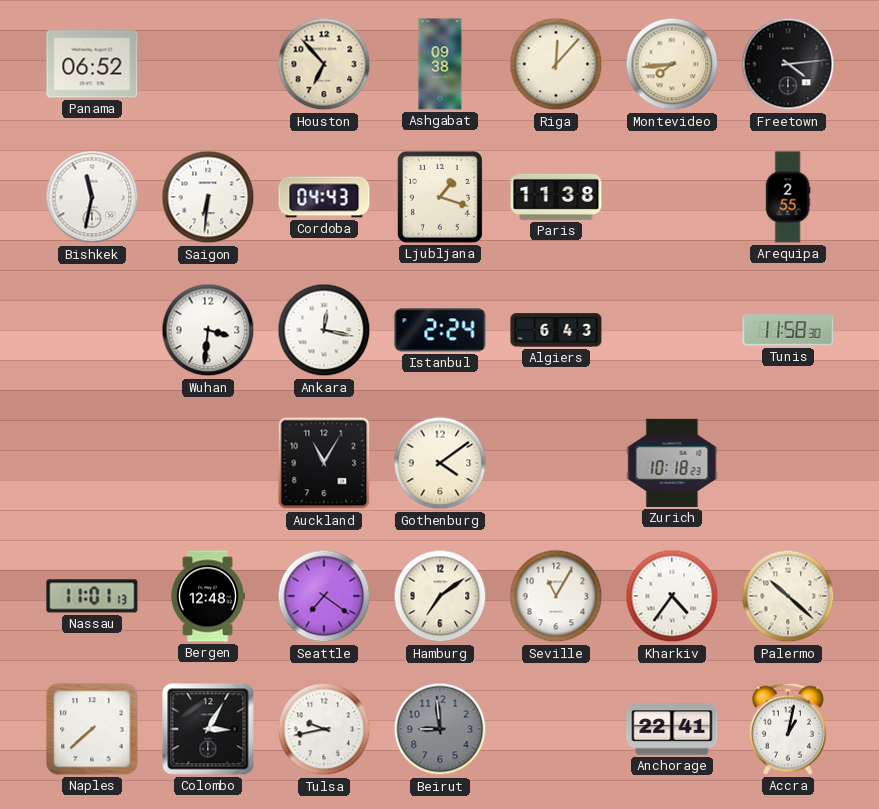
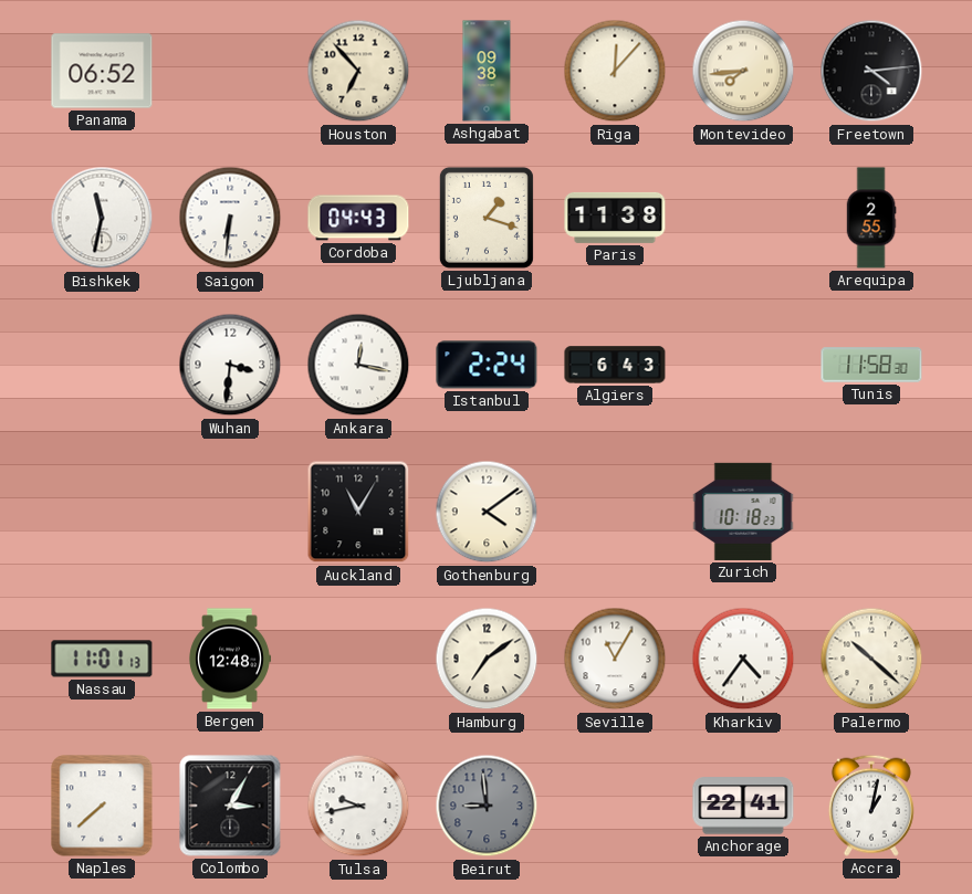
Seattle: 7:21 -> none (324, 596)
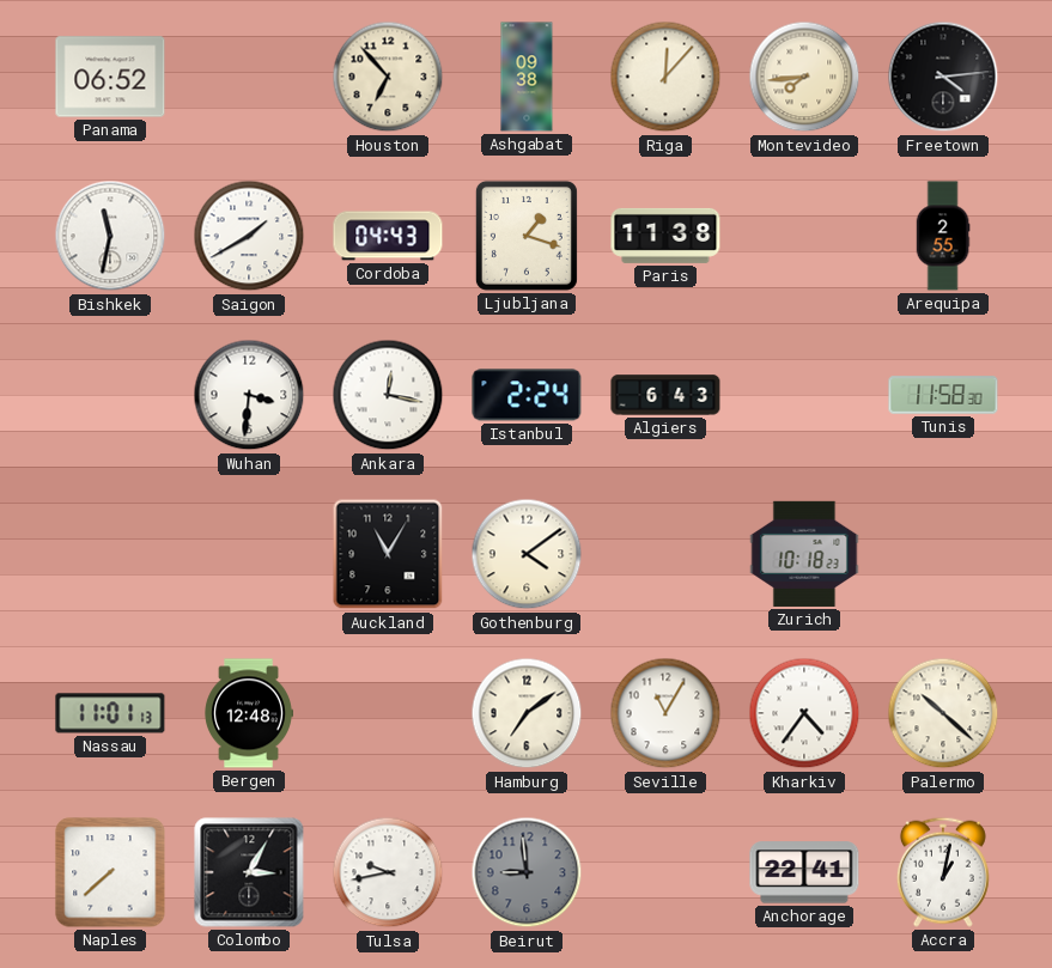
Saigon: 6:31 -> 1:40 (249, 236)
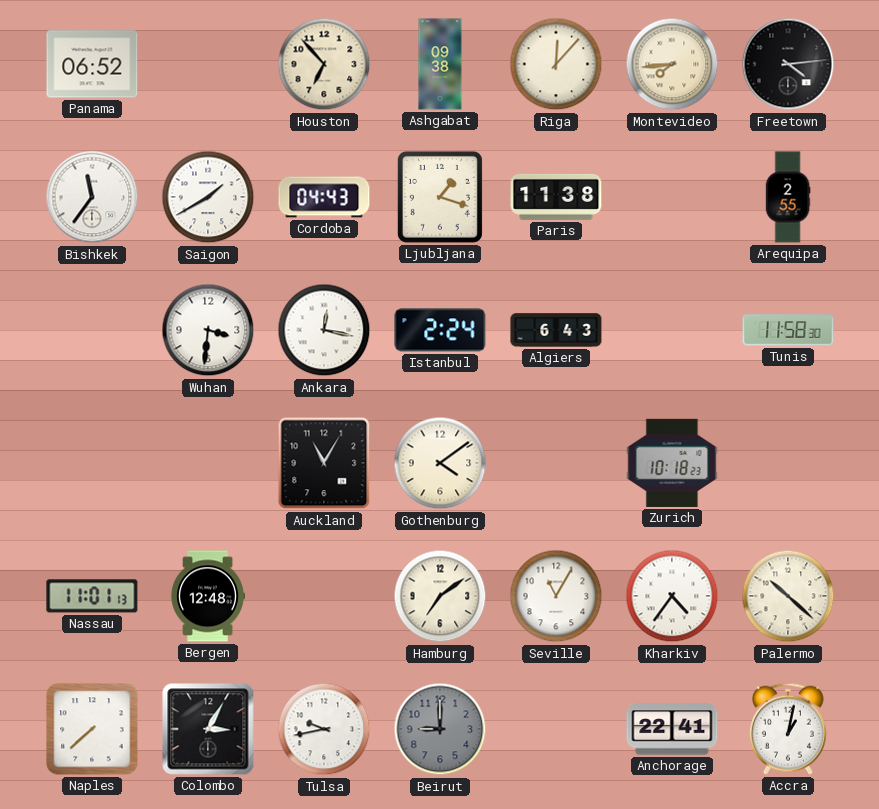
Bishkek: 11:32 -> 11:36 (92, 197)
Beirut: 8:59 -> 9:00 (440, 729)
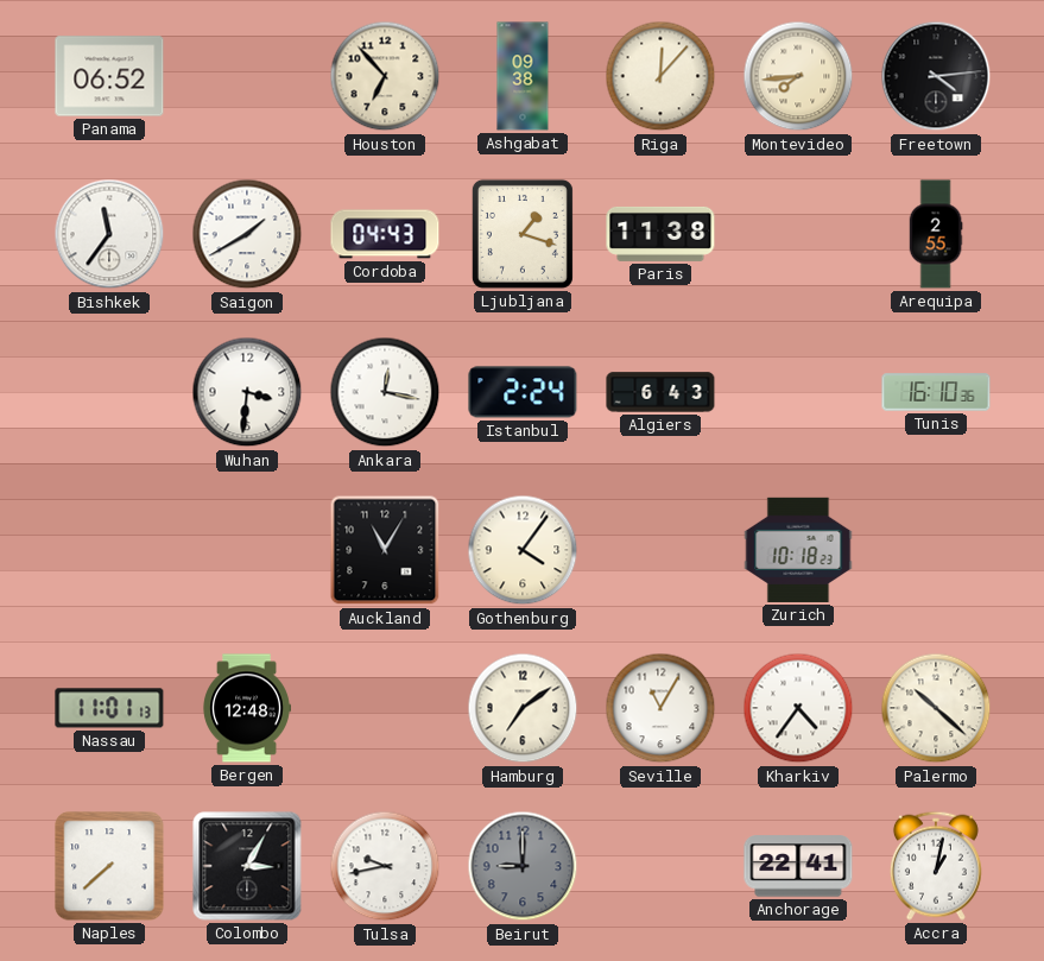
Tunis: 11:58 -> 16:10 (936, 392)
Gothenburg: 4:09 -> 4:06 (523, 550)
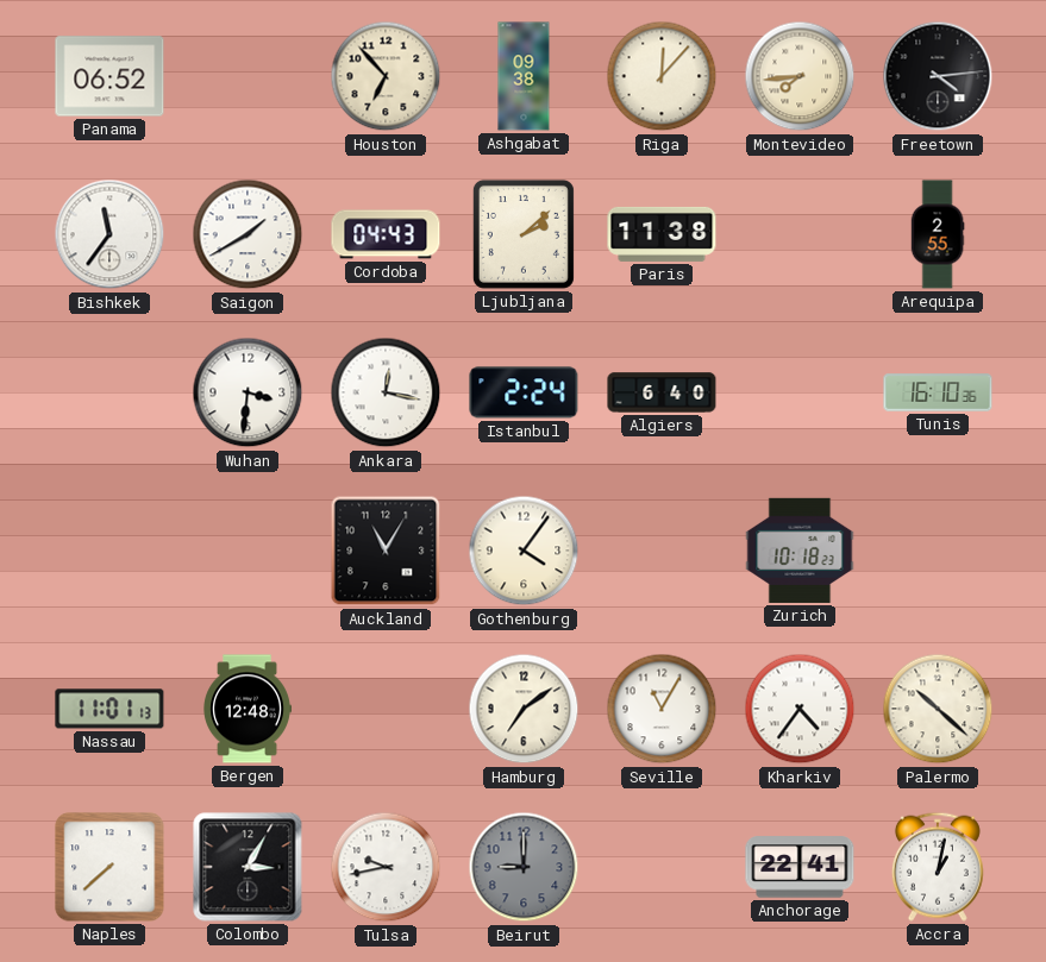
Ljubljana: 1:18 -> 2:08 (524, 234)
Algiers: 6:43 -> 6:40 (662, 392)
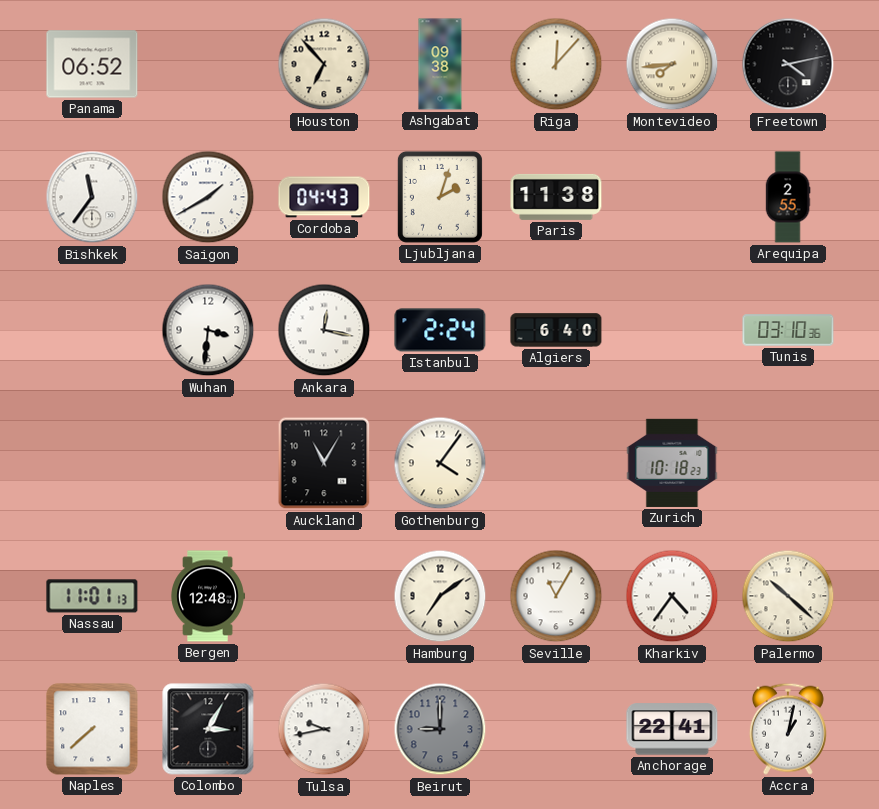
Freetown: 4:14 -> 4:13 (788, 64)
Ljubljana: 2:08 -> 2:03 (440, 197)
Tunis: 16:10 -> 03:10 (788, 330)
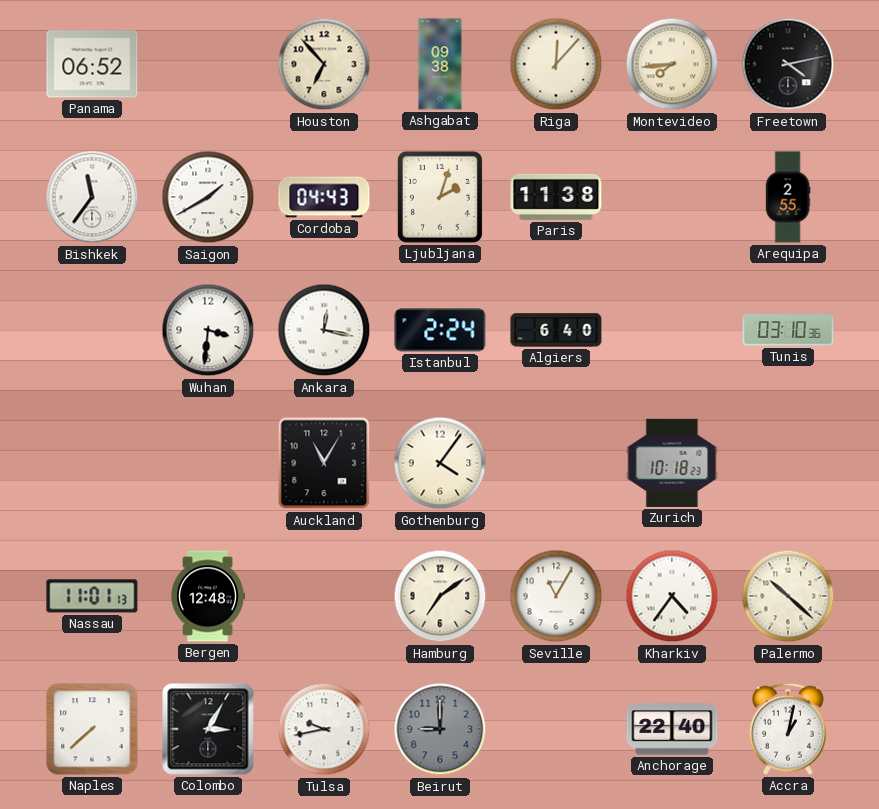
Anchorage: 22:41 -> 22:40 (672, 729)
